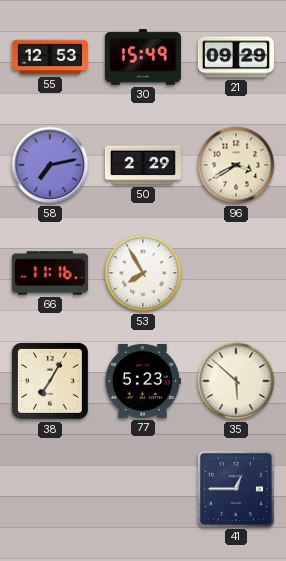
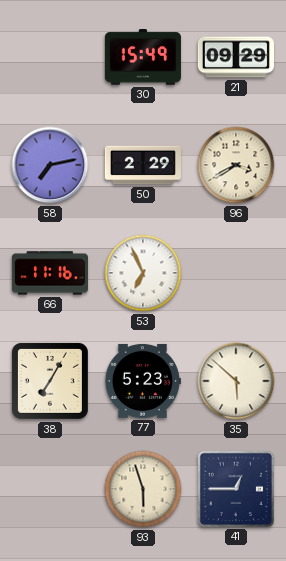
55: 12:53 -> none (50, 57)
53: 7:55 -> 6:56 (143, 273)
93: none -> 5:57 (143, 489)
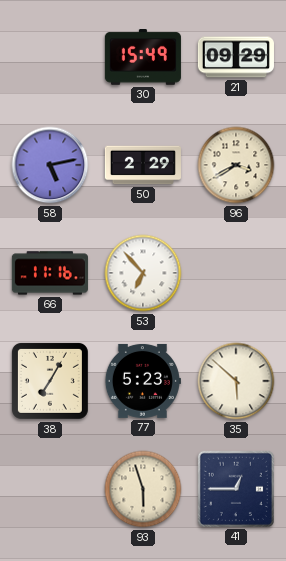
58: 7:13 -> 5:13 (50, 165)
53: 6:56 -> 6:53 (143, 273)
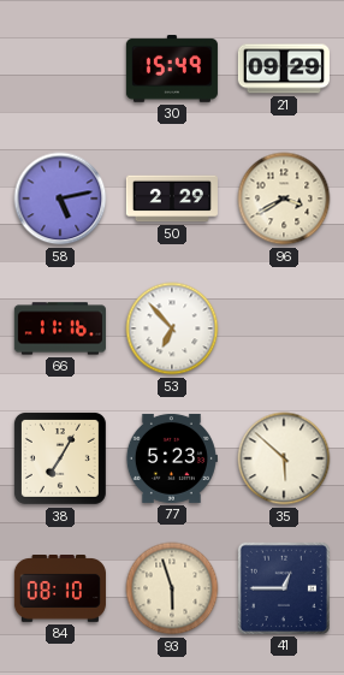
84: none -> 08:10 (60, 590)
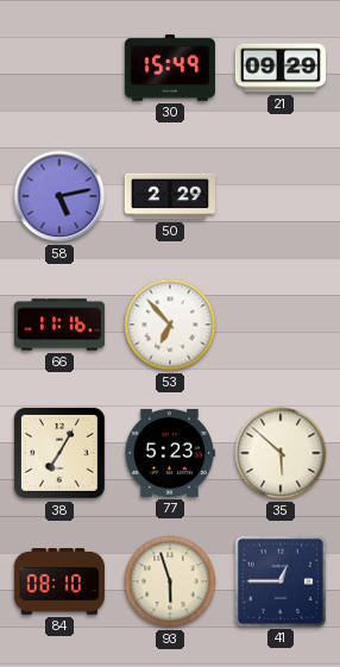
96: 3:40 -> none (284, 199)
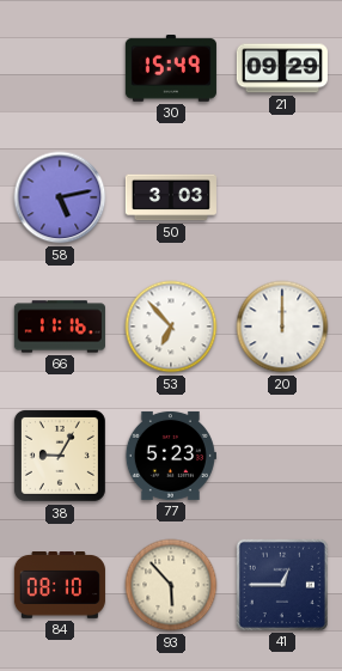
50: 2:29 -> 3:03 (171, 197)
20: none -> 12:00 (282, 327)
38: 7:05 -> 9:05 (60, 456)
35: 5:52 -> none (281, 453)
93: 5:57 -> 5:53 (171, 585)
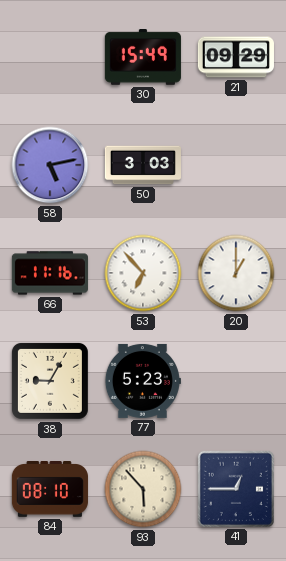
20: 12:00 -> 1:00 (236, 273)
